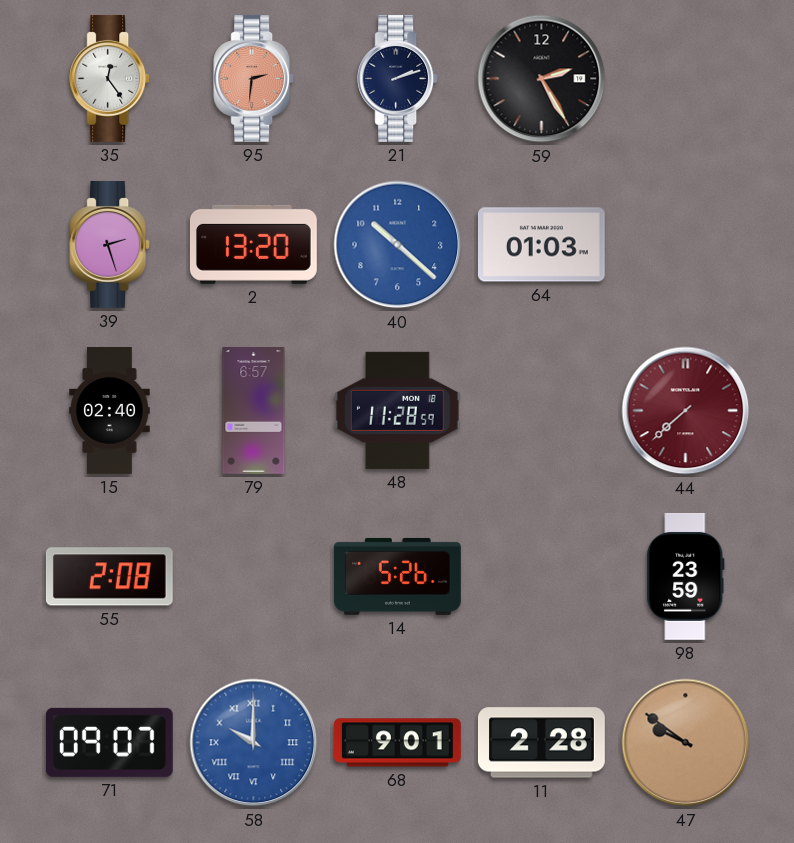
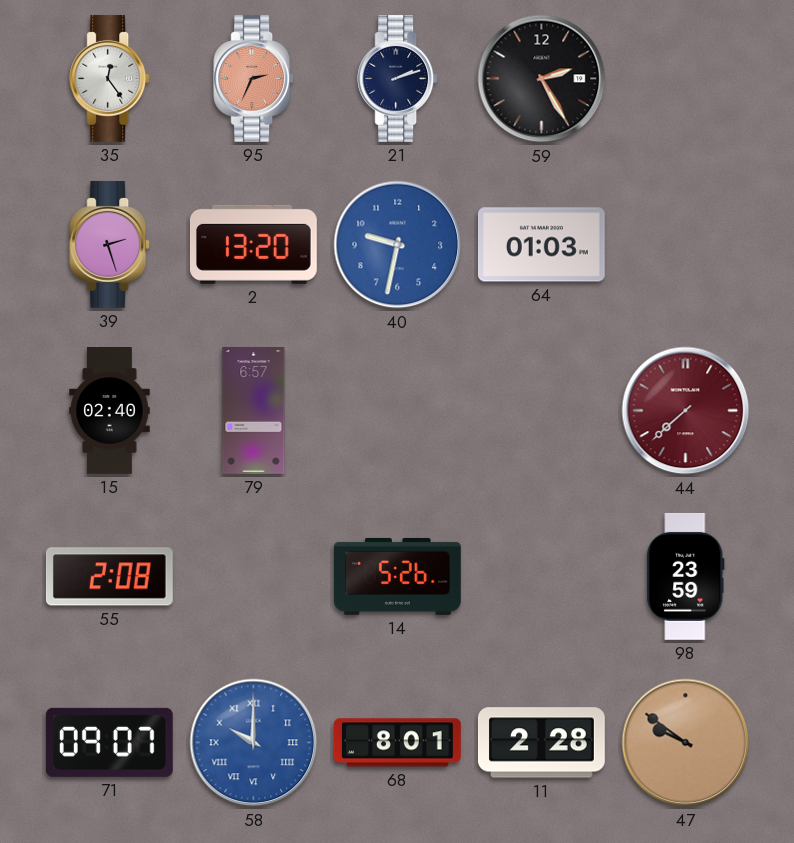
95: 2:31 -> 2:34 (254, 78)
40: 10:22 -> 9:32 (398, 245)
48: 11:28 -> none (397, 410)
68: 9:01 -> 8:01 (397, 743)
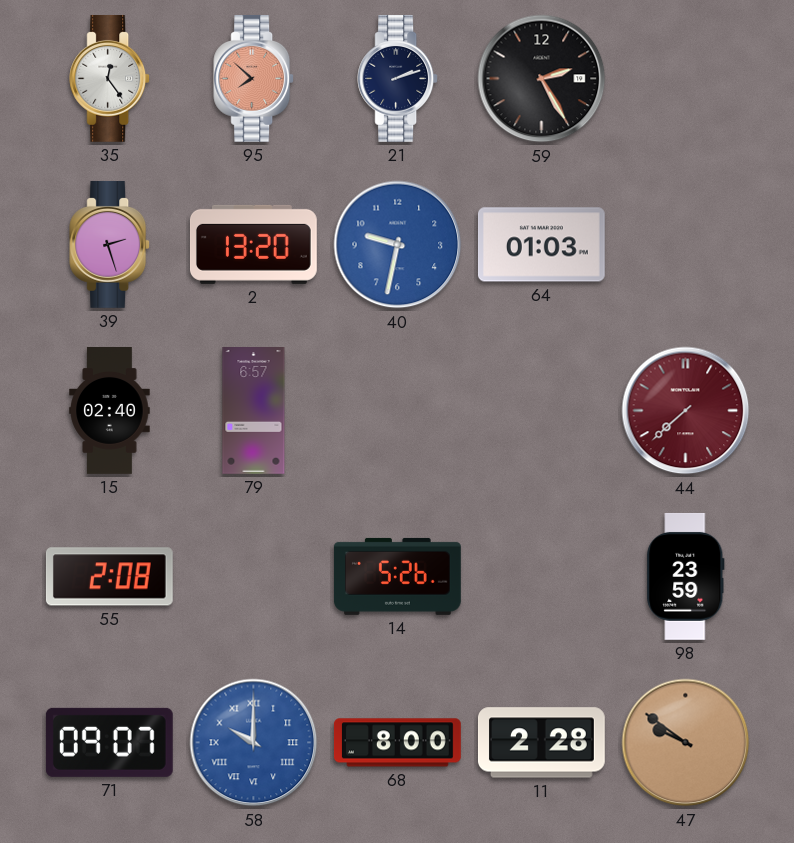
95: 2:34 -> 7:52 (254, 78)
68: 8:01 -> 8:00 (397, 743)
